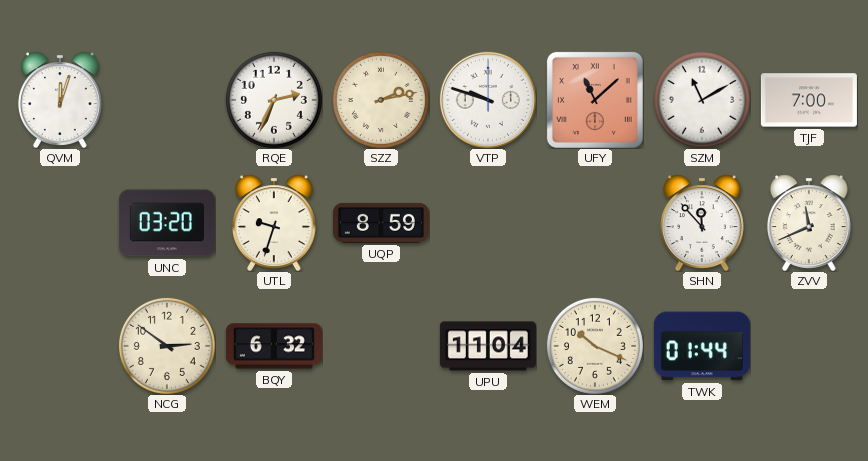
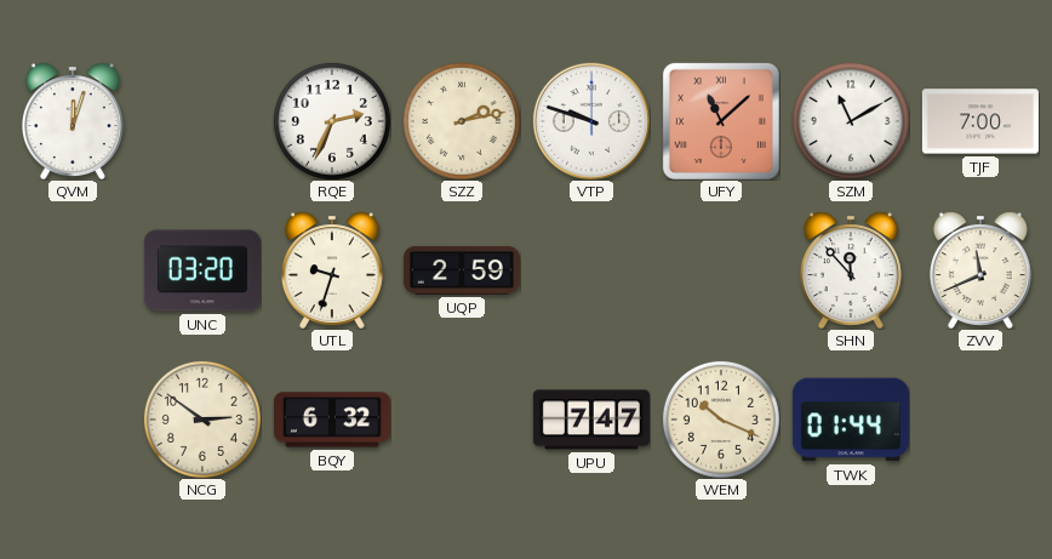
UQP: 8:59 -> 2:59 (462, 270)
UPU: 11:04 -> 7:47 (591, 420)
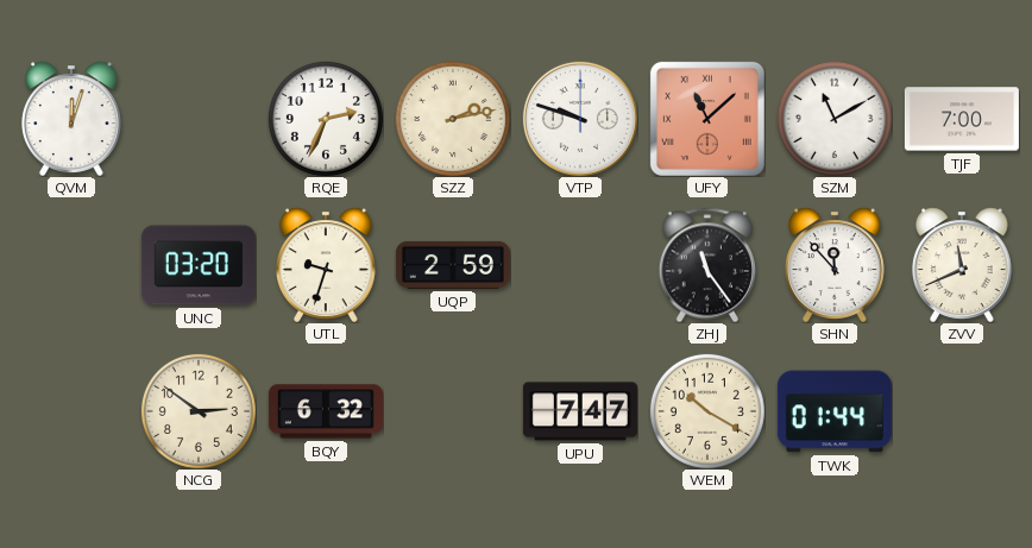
ZHJ: none -> 11:24 (707, 265)
WEM: 10:19 -> 10:20 (707, 411)
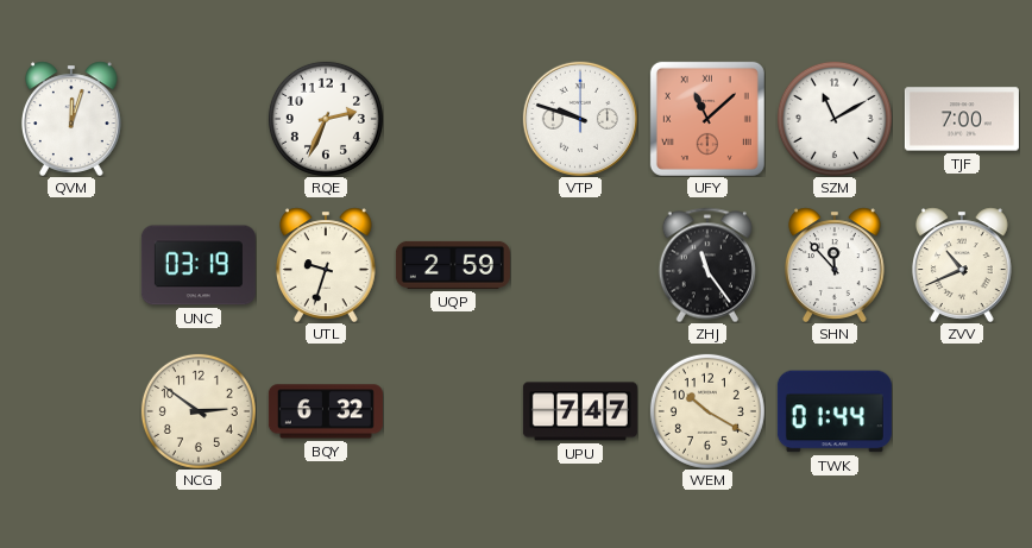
SZZ: 2:13 -> none (453, 119)
UNC: 03:20 -> 03:19 (199, 265)
ZVV: 11:41 -> 10:41 (962, 265)
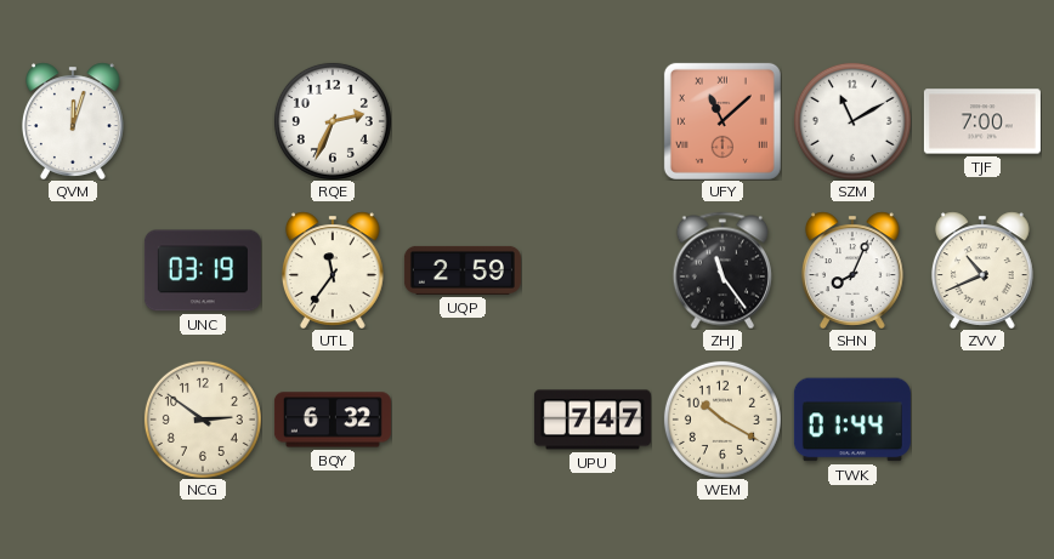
VTP: 9:48 -> none (580, 119)
UTL: 9:33 -> 11:36 (333, 270)
SHN: 11:53 -> 8:04 (852, 270)
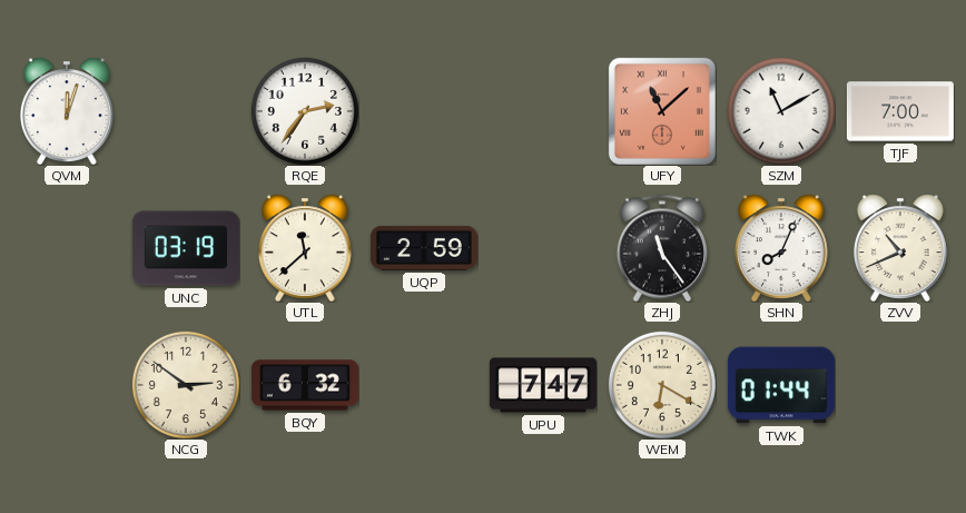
RQE: 2:34 -> 2:36 (305, 111)
UTL: 11:36 -> 11:38 (305, 248)
WEM: 10:20 -> 6:20 (662, 385)
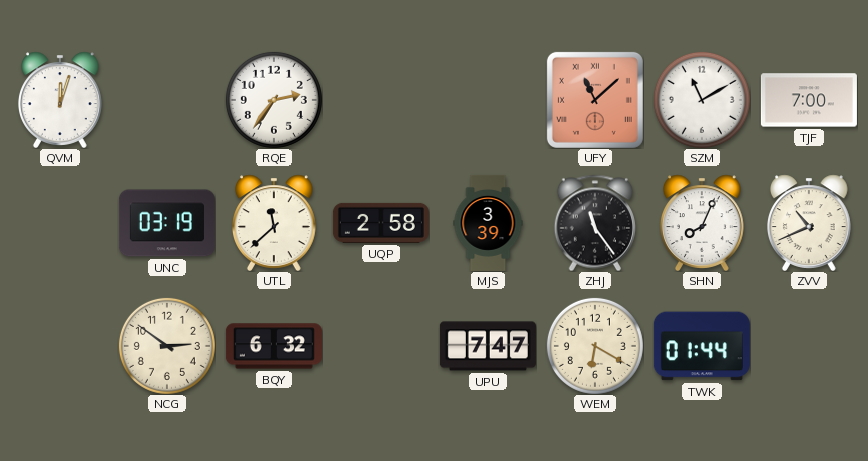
UQP: 2:59 -> 2:58 (381, 223)
MJS: none -> 3:39 (488, 223)
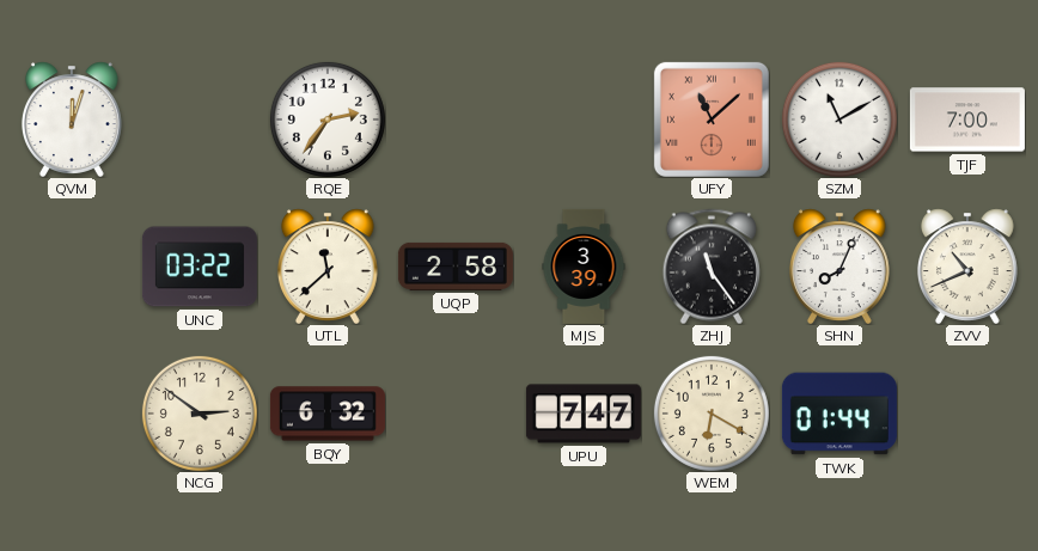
UNC: 03:19 -> 03:22 (200, 267)
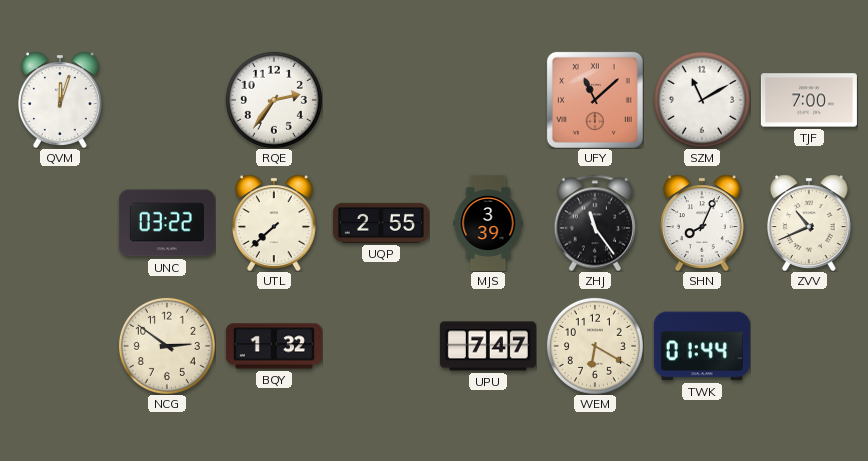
UTL: 11:38 -> 7:38 (274, 223)
UQP: 2:58 -> 2:55 (381, 223)
BQY: 6:32 -> 1:32 (274, 346)
